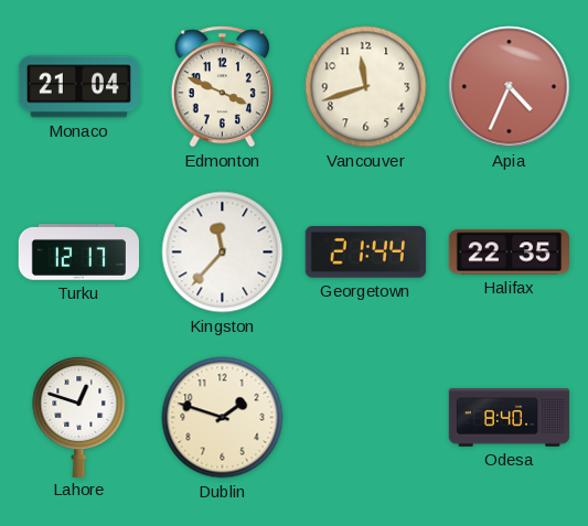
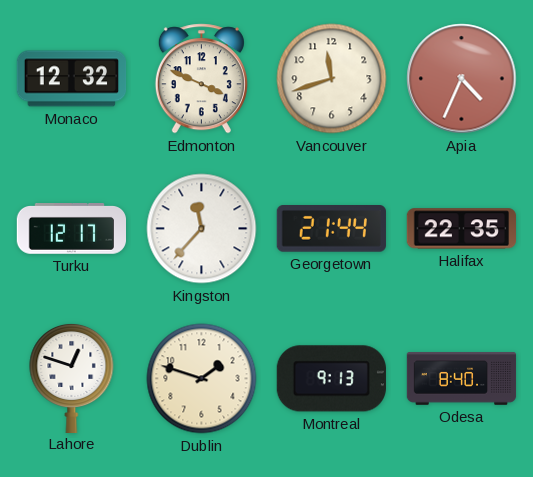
Monaco: 21:04 -> 12:32 (72, 79)
Montreal: none -> 9:13 (331, 379)
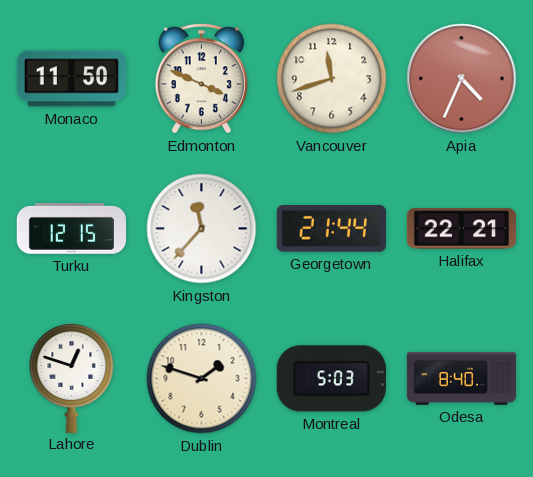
Monaco: 12:32 -> 11:50 (72, 79)
Turku: 12:17 -> 12:15 (71, 229)
Halifax: 22:35 -> 22:21 (462, 229)
Montreal: 9:13 -> 5:03 (331, 379)
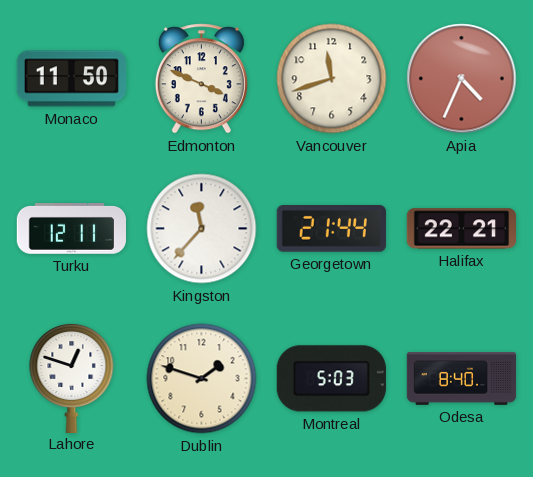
Turku: 12:15 -> 12:11 (71, 229)
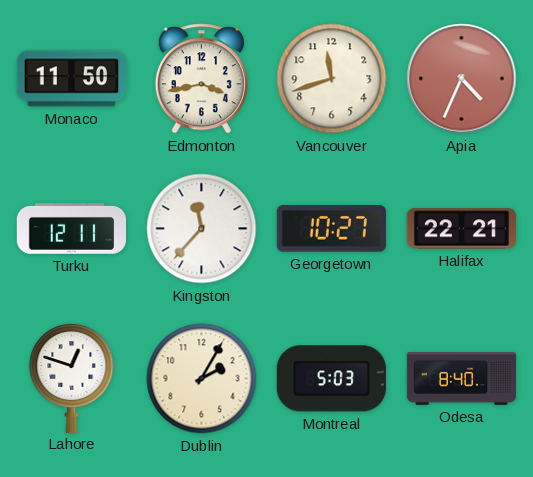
Edmonton: 3:49 -> 3:43 (201, 79)
Georgetown: 21:44 -> 10:27 (331, 229)
Dublin: 1:48 -> 2:05 (202, 379)
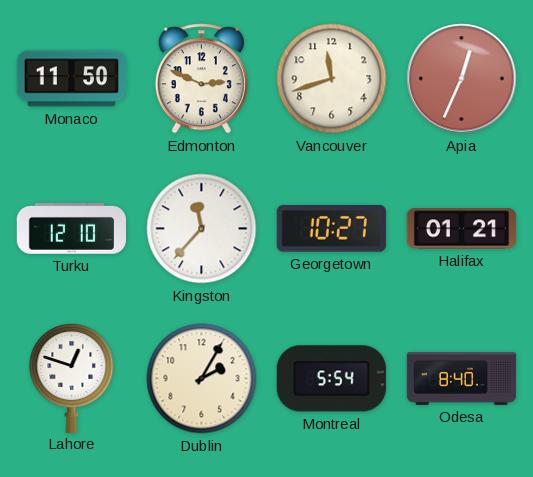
Edmonton: 3:43 -> 2:49 (201, 79)
Apia: 4:34 -> 12:34 (462, 79)
Turku: 12:11 -> 12:10 (71, 229)
Halifax: 22:21 -> 01:21 (462, 229)
Montreal: 5:03 -> 5:54 (331, 379)
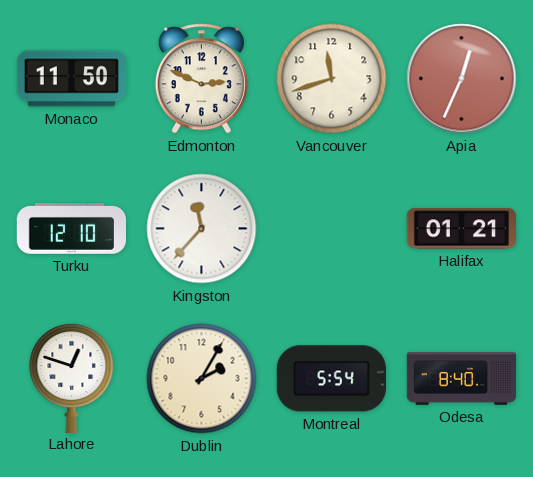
Georgetown: 10:27 -> none (331, 229)
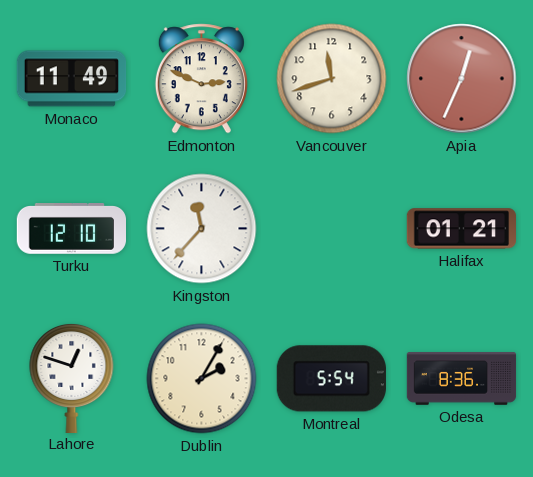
Monaco: 11:50 -> 11:49 (72, 79)
Odesa: 8:40 -> 8:36 (462, 379)
